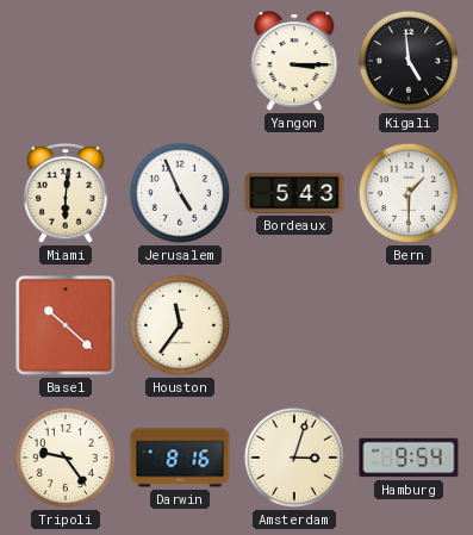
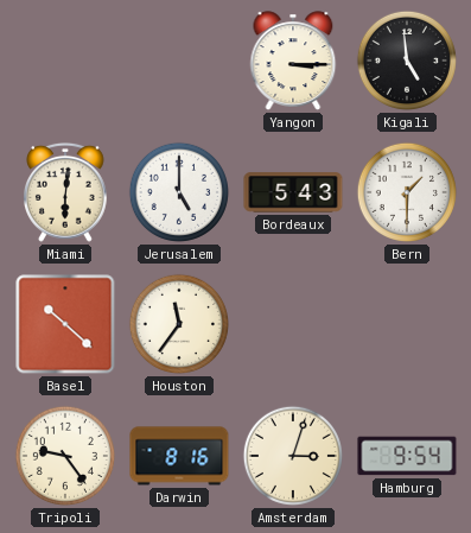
Jerusalem: 4:56 -> 5:00 (179, 192)
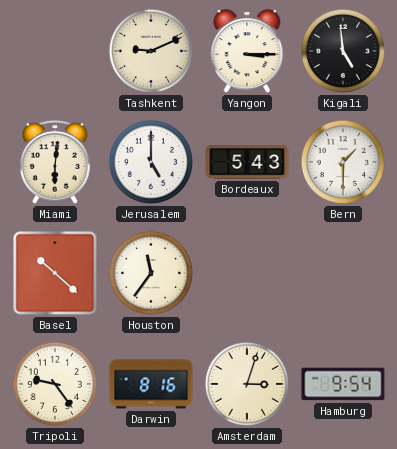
Tashkent: none -> 9:11 (151, 51)
